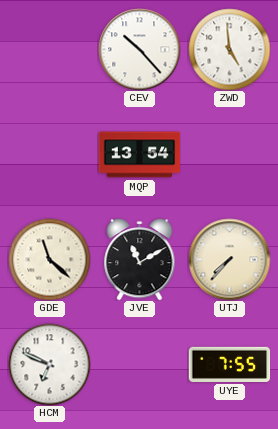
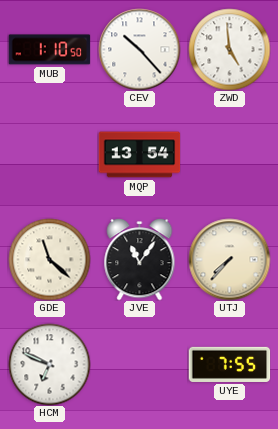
MUB: none -> 1:10 (49, 50)
JVE: 11:10 -> 11:06 (140, 260)
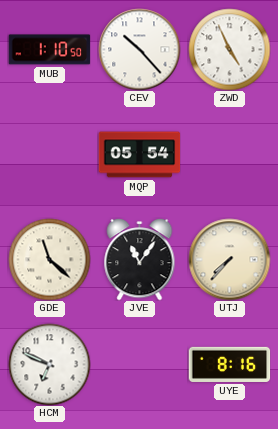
ZWD: 4:59 -> 4:56 (229, 49)
MQP: 13:54 -> 05:54 (139, 155)
UYE: 7:55 -> 8:16 (229, 364)
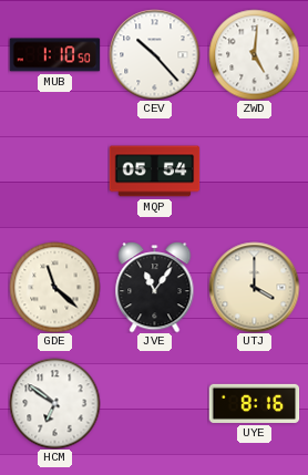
ZWD: 4:56 -> 5:01 (254, 54)
UTJ: 7:37 -> 4:00 (254, 287)
HCM: 6:49 -> 6:51 (54, 403)
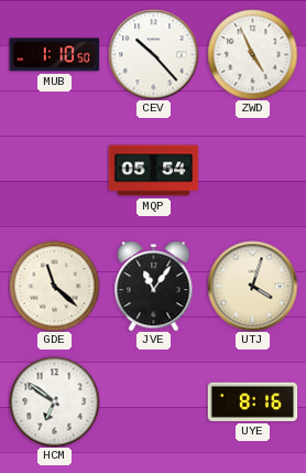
ZWD: 5:01 -> 4:56 (252, 54)
UTJ: 4:00 -> 4:03 (252, 286)
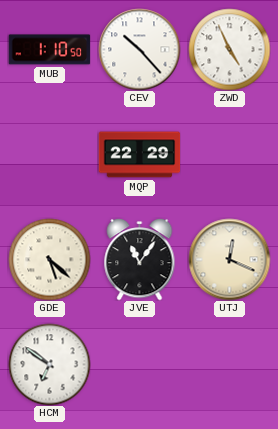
MQP: 05:54 -> 22:29 (139, 155)
GDE: 11:22 -> 5:22 (49, 259)
UTJ: 4:03 -> 12:19 (229, 259)
UYE: 8:16 -> none (252, 401)
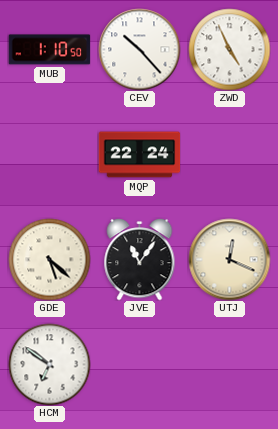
MQP: 22:29 -> 22:24 (139, 155)
